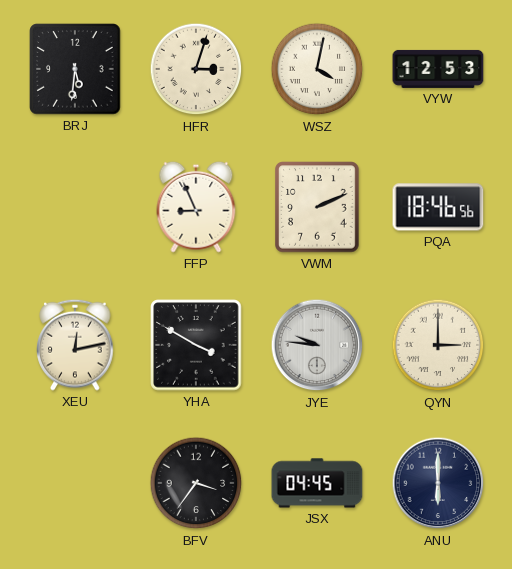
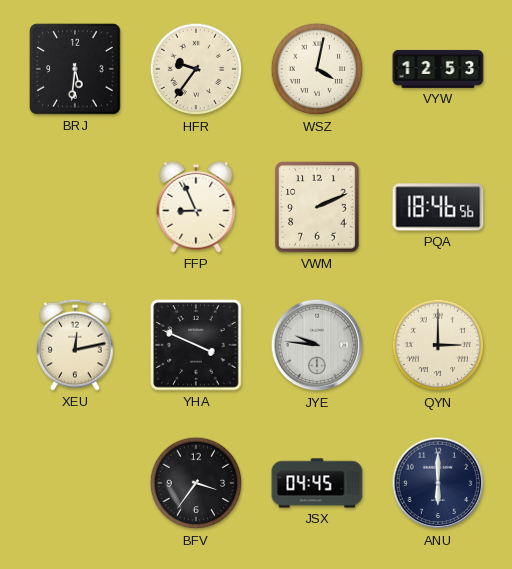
HFR: 3:03 -> 9:36 (196, 69)
YHA: 3:50 -> 3:49 (196, 345)
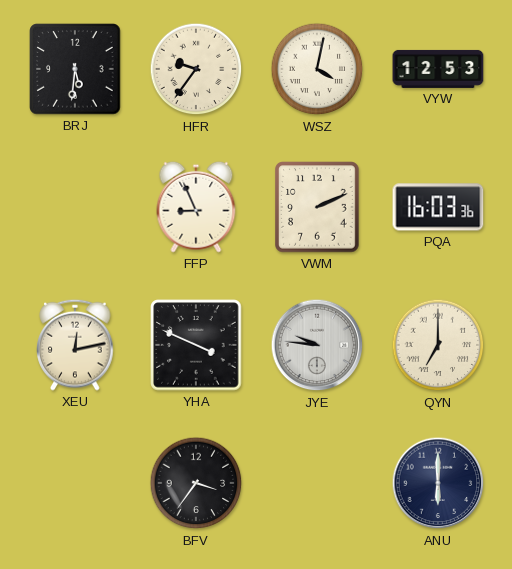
PQA: 18:46 -> 16:03 (438, 207)
QYN: 3:00 -> 7:00 (438, 345)
JSX: 04:45 -> none (317, 483)
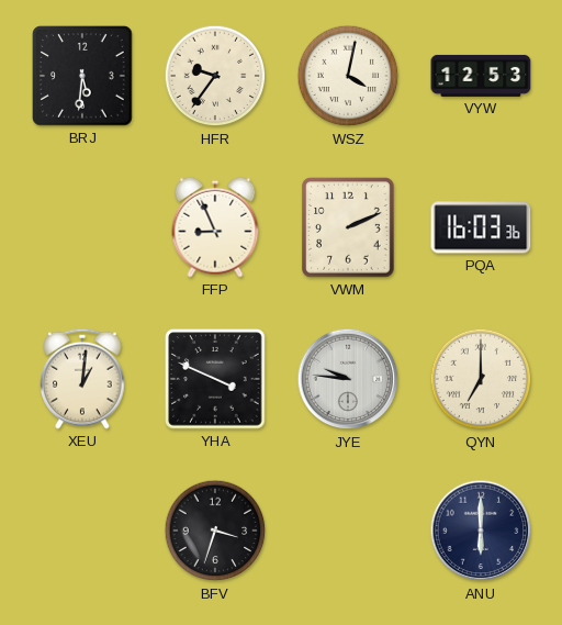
XEU: 12:13 -> 1:01 (82, 379)
BFV: 3:36 -> 3:33 (215, 531)
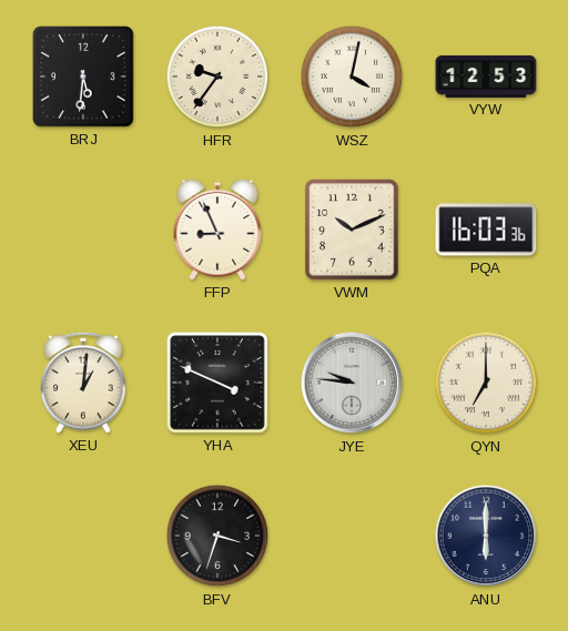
VWM: 2:11 -> 10:11 (352, 230)
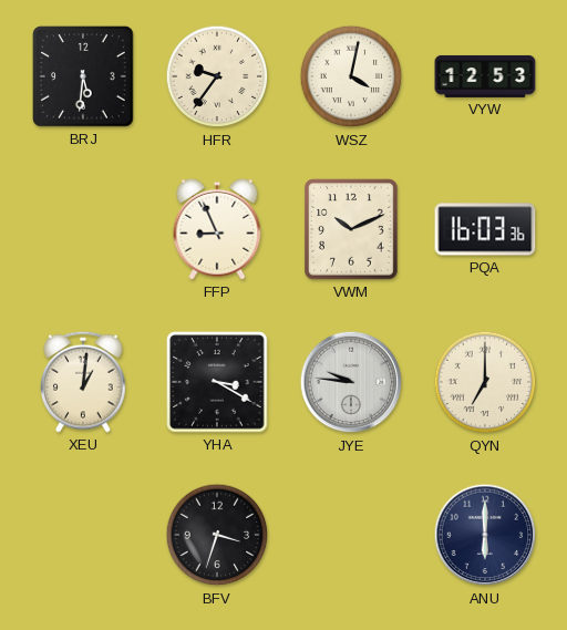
YHA: 3:49 -> 3:20 (217, 382)
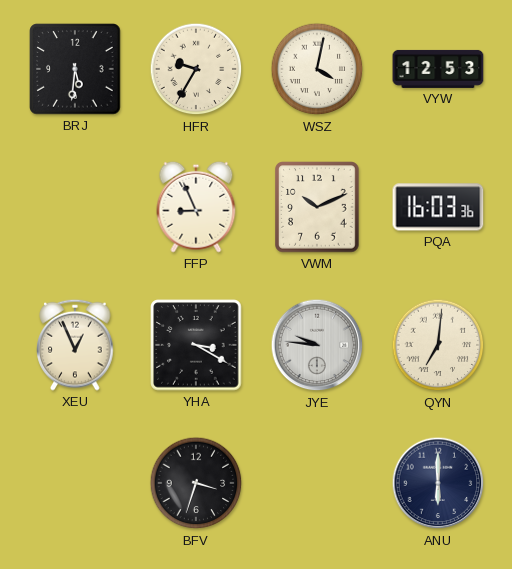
HFR: 9:36 -> 9:35 (196, 69)
XEU: 1:01 -> 12:56 (75, 345)
QYN: 7:00 -> 7:01 (438, 345)
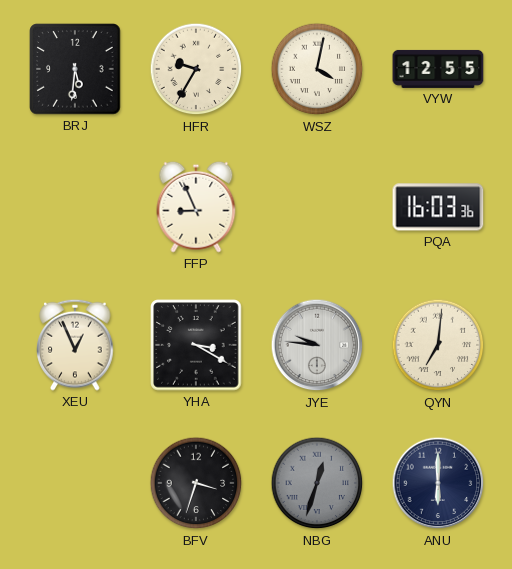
VYW: 12:53 -> 12:55 (438, 69)
VWM: 10:11 -> none (317, 207)
NBG: none -> 12:33 (317, 483)
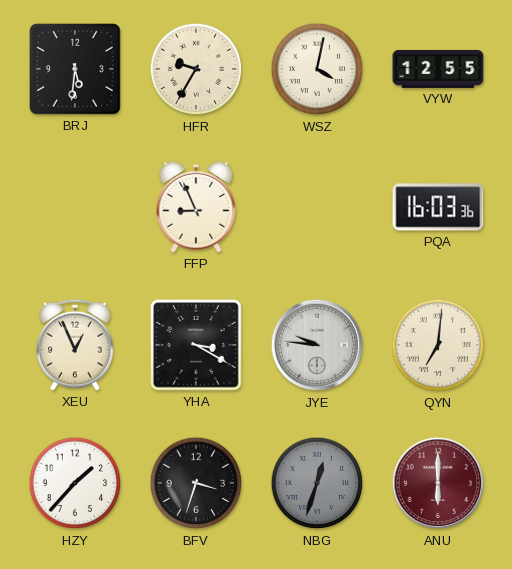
HZY: none -> 1:37 (75, 483)
ANU dial: navy -> burgundy (438, 483)
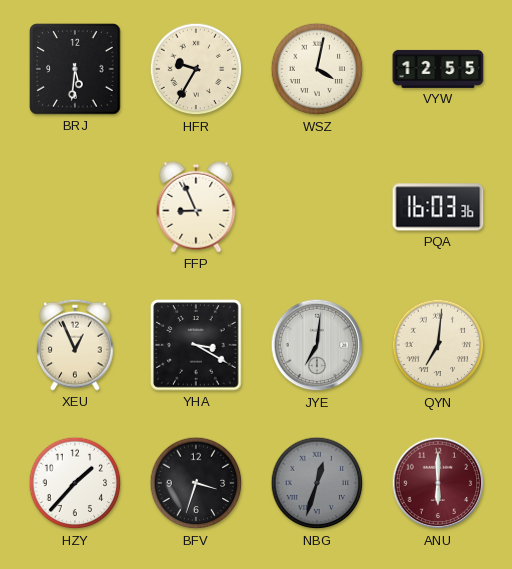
JYE: 9:46 -> 7:01 (317, 345)
